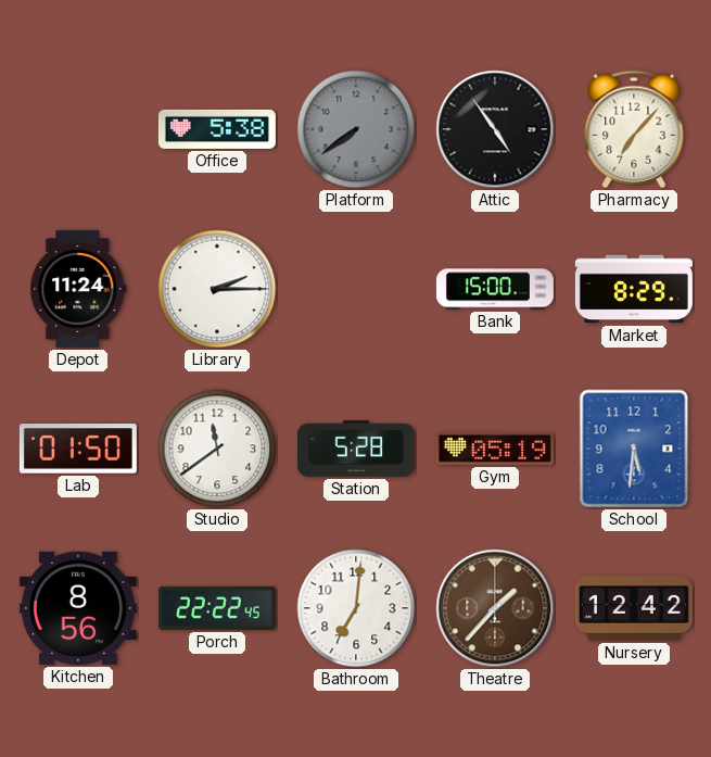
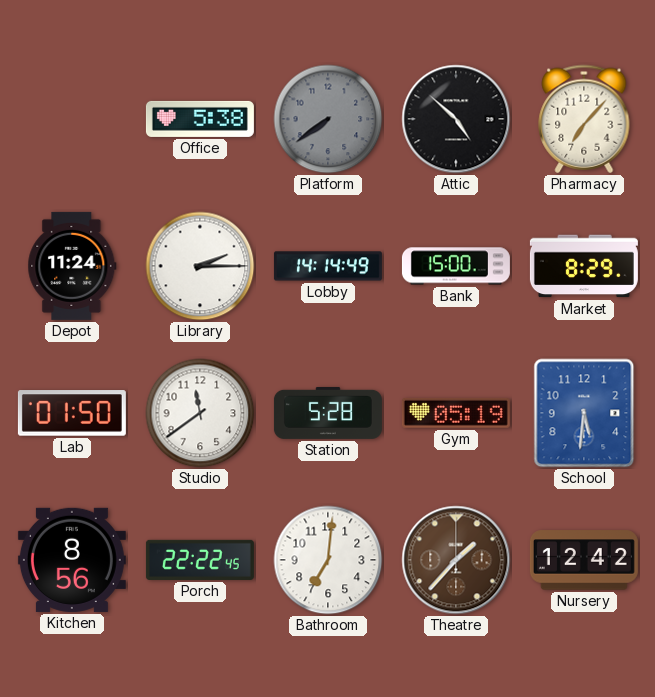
Attic: 4:54 -> 4:52 (456, 119)
Lobby: none -> 14:14 (328, 266)
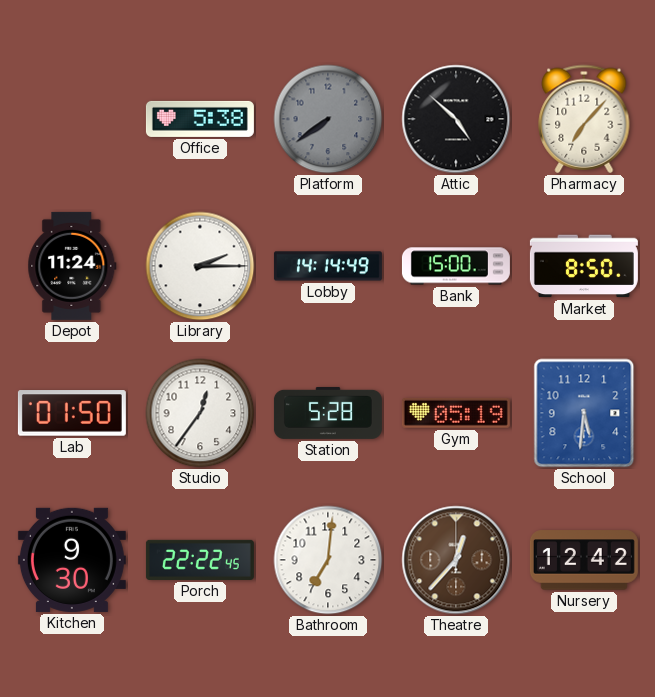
Market: 8:29 -> 8:50 (584, 266)
Studio: 11:39 -> 12:36 (200, 413)
Kitchen: 8:56 -> 9:30 (72, 560)
Theatre: 1:37 -> 12:37 (456, 560)
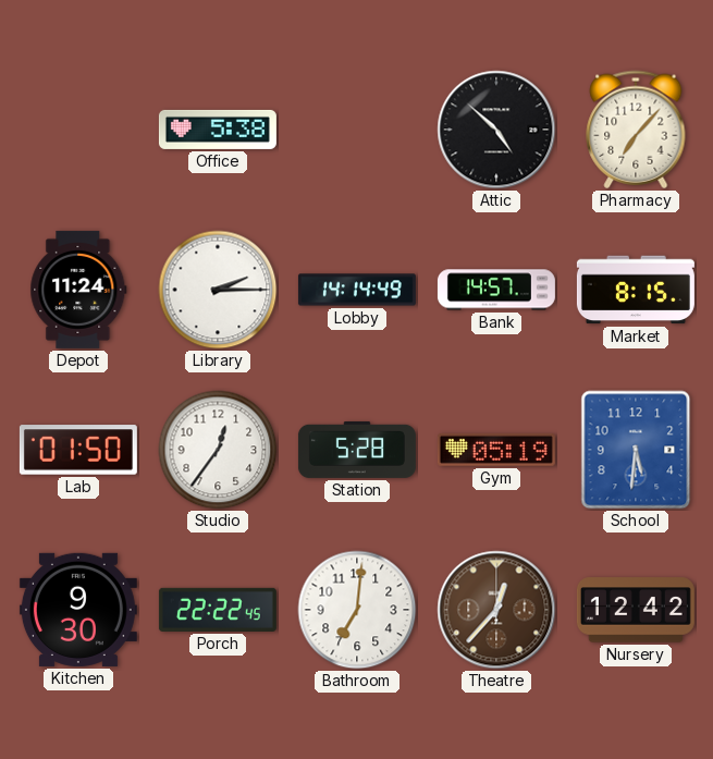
Platform: 7:39 -> none (328, 119)
Bank: 15:00 -> 14:57 (496, 290)
Market: 8:50 -> 8:15 (636, 290)
